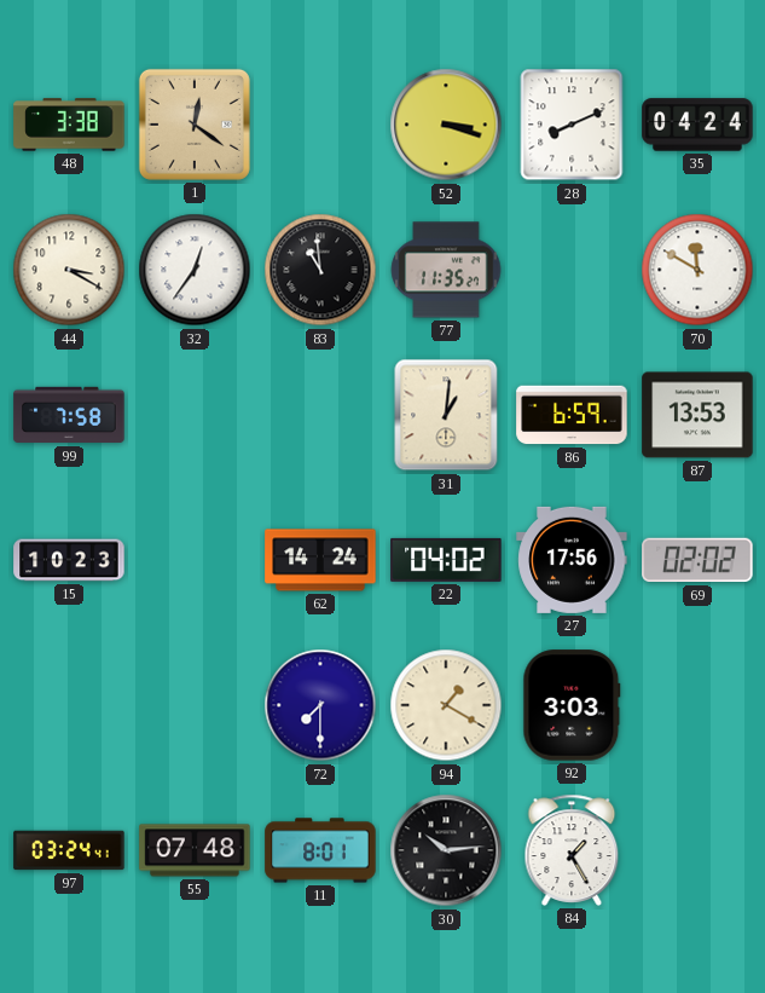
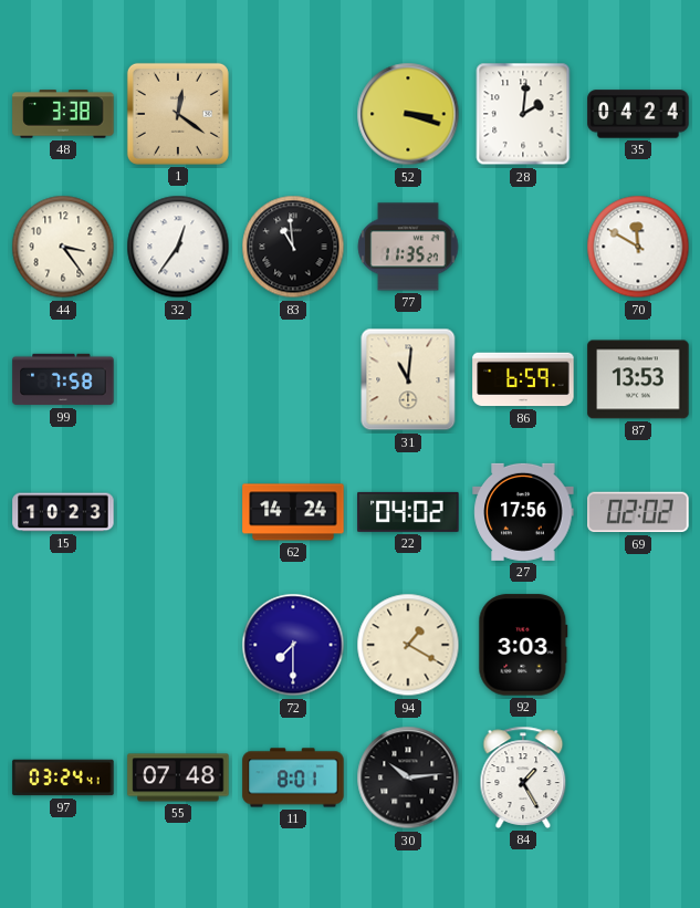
28: 8:11 -> 2:01 (523, 114)
44: 3:20 -> 3:24 (63, 247)
31: 1:01 -> 11:01 (408, 379)
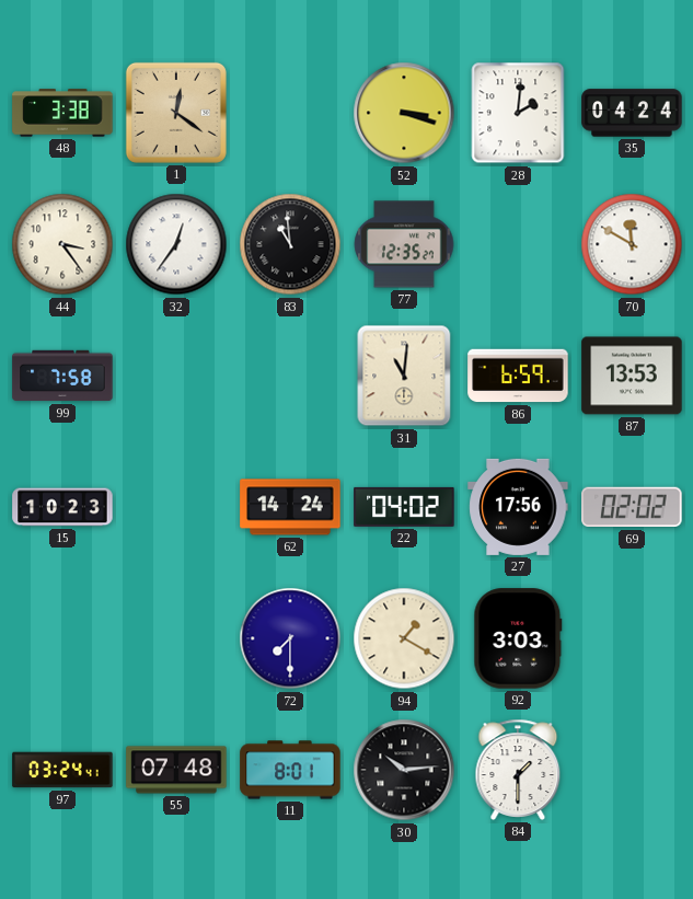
77: 11:35 -> 12:35 (404, 244)
84: 1:25 -> 1:30 (518, 770)
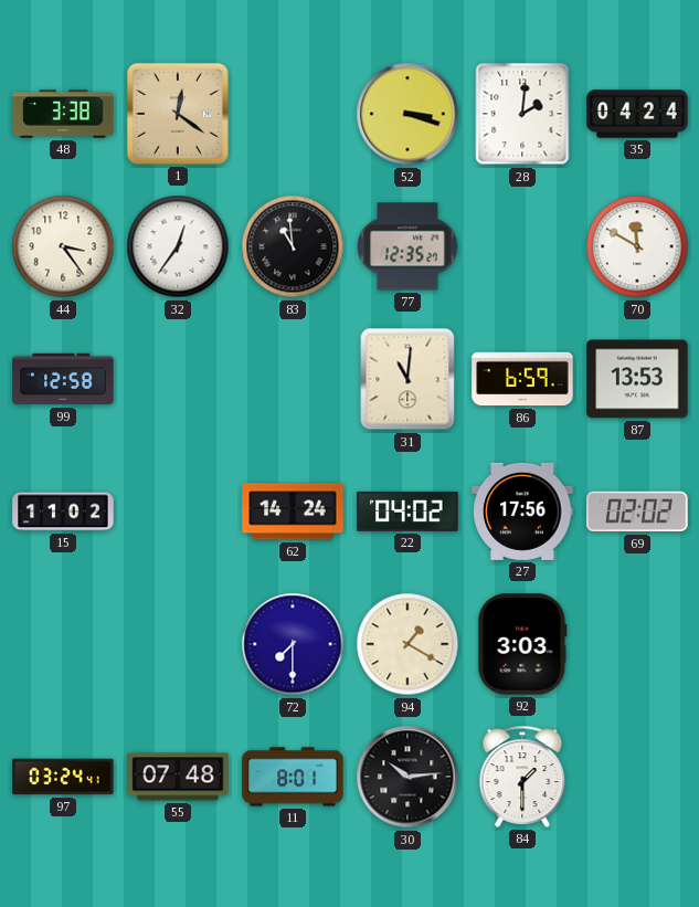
99: 7:58 -> 12:58 (63, 379)
15: 10:23 -> 11:02 (63, 511)
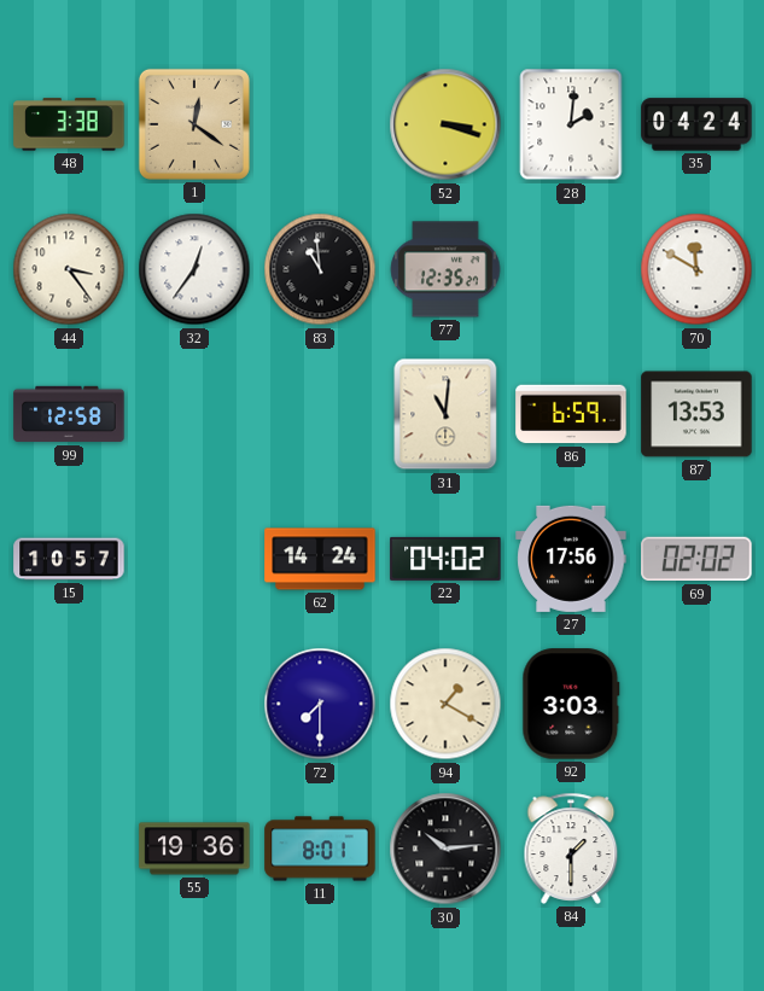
15: 11:02 -> 10:57 (69, 559)
97: 03:24 -> none (63, 777)
55: 07:48 -> 19:36 (194, 849)
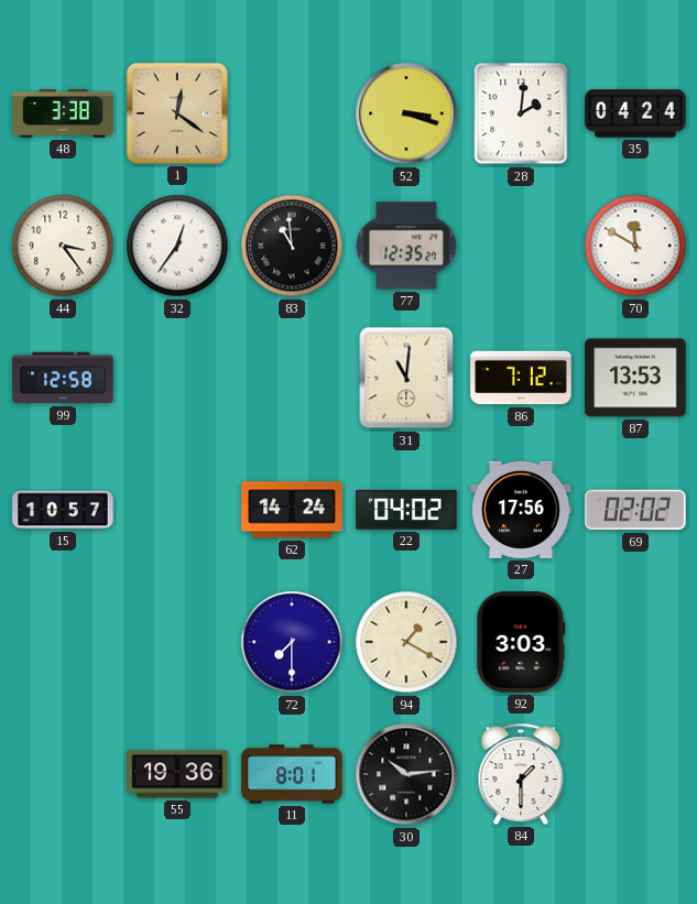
86: 6:59 -> 7:12 (521, 378)
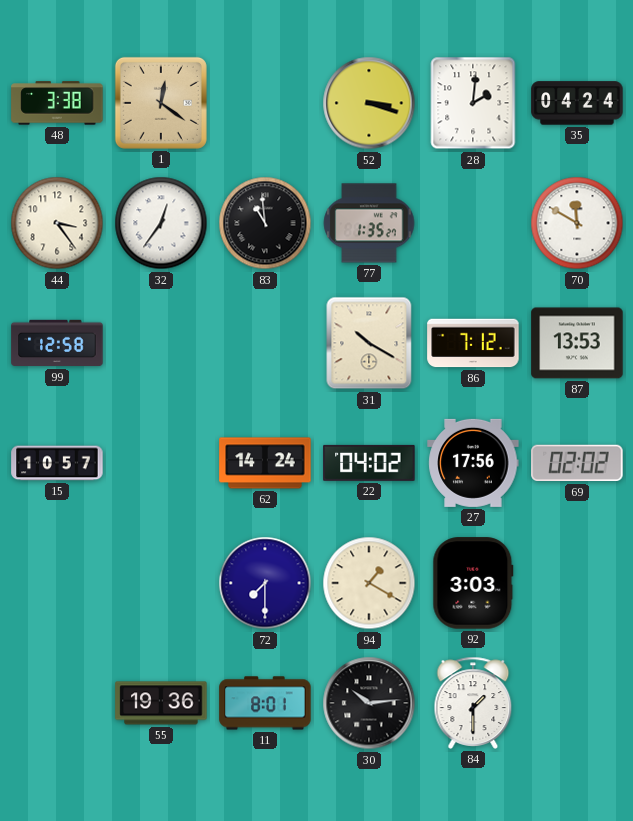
77: 12:35 -> 1:35 (369, 223)
31: 11:01 -> 10:20 (369, 343)
